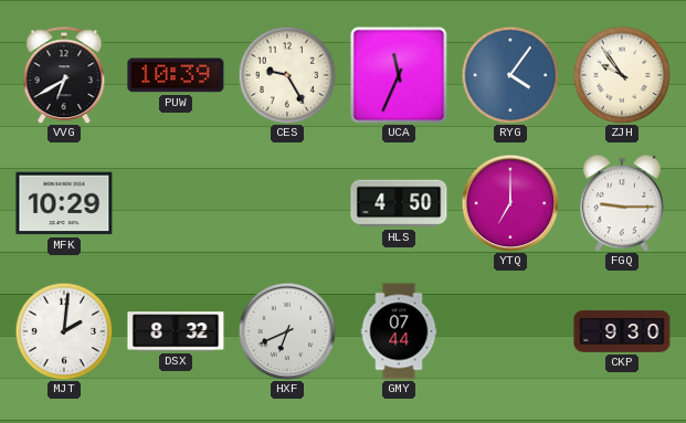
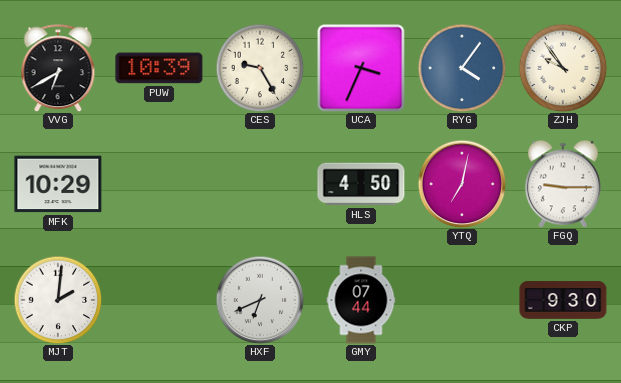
UCA: 11:34 -> 3:34 (361, 68)
YTQ: 7:00 -> 7:02 (462, 184)
DSX: 8:32 -> none (176, 331)
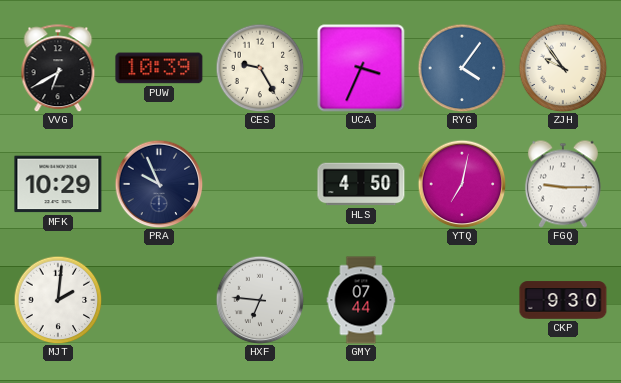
PRA: none -> 9:56 (159, 184)
HXF: 6:41 -> 6:46 (260, 300)
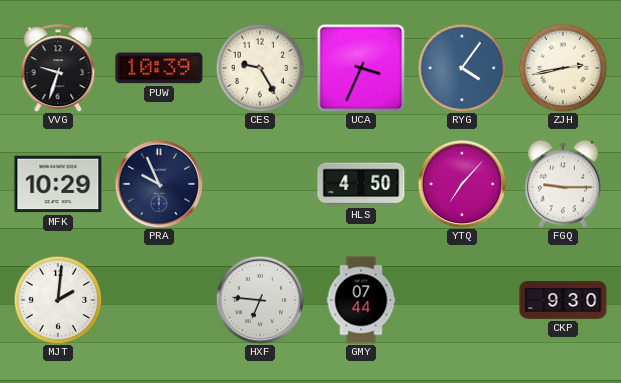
VVG: 6:40 -> 9:33 (58, 68)
ZJH: 9:54 -> 2:43 (563, 68)
YTQ: 7:02 -> 7:07 (462, 184)
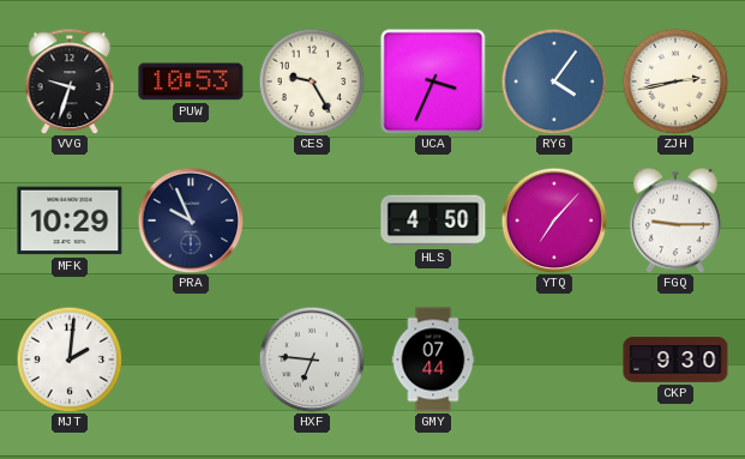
PUW: 10:39 -> 10:53 (191, 81)
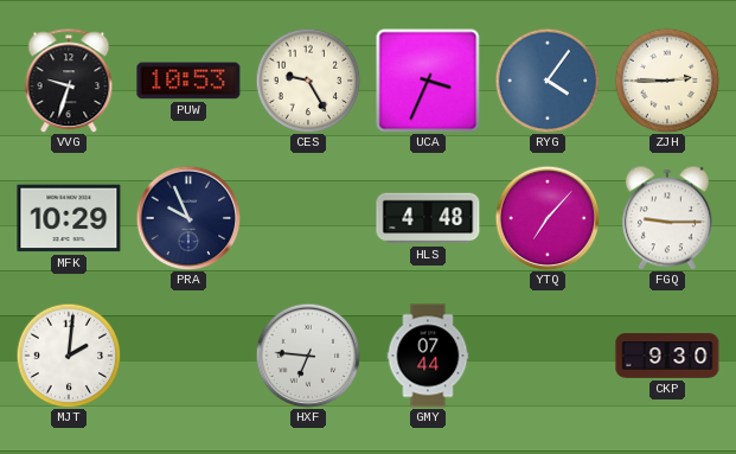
ZJH: 2:43 -> 2:45 (667, 81)
HLS: 4:50 -> 4:48 (428, 218)
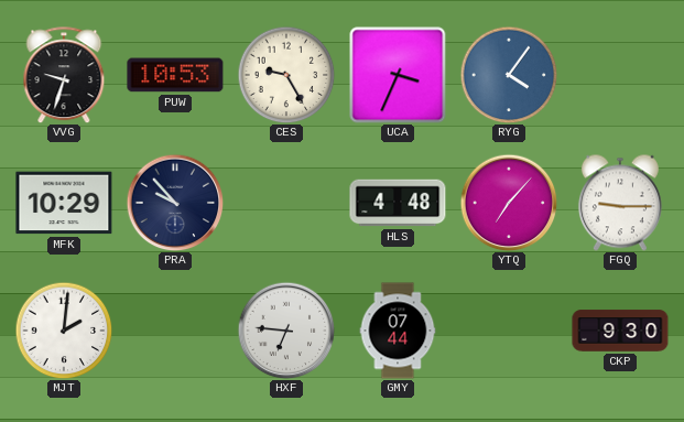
ZJH: 2:45 -> none (667, 81)
PRA: 9:56 -> 9:53 (175, 203)
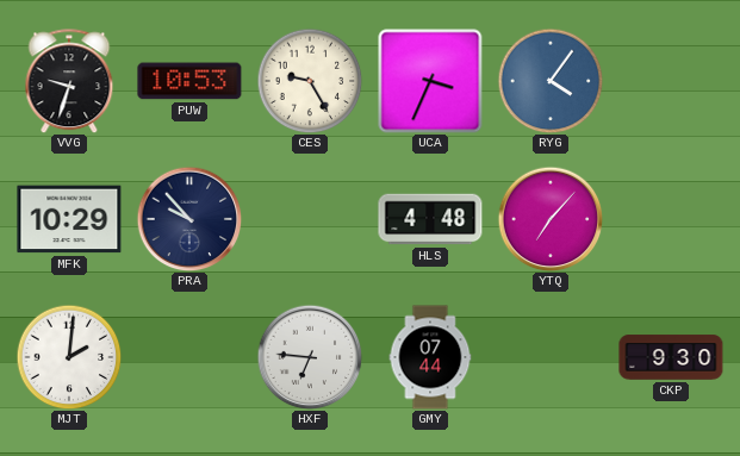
FGQ: 9:15 -> none (620, 203)
